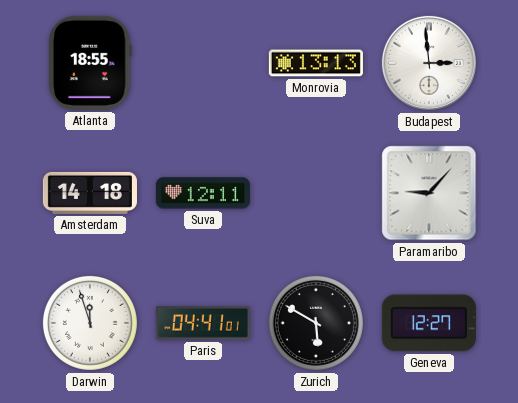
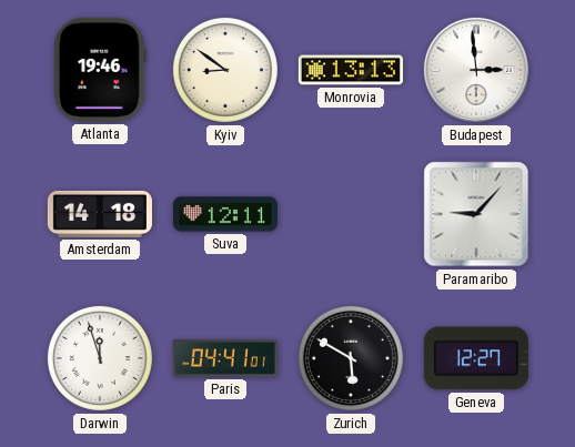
Atlanta: 18:55 -> 19:46 (101, 70)
Kyiv: none -> 8:51 (225, 70)
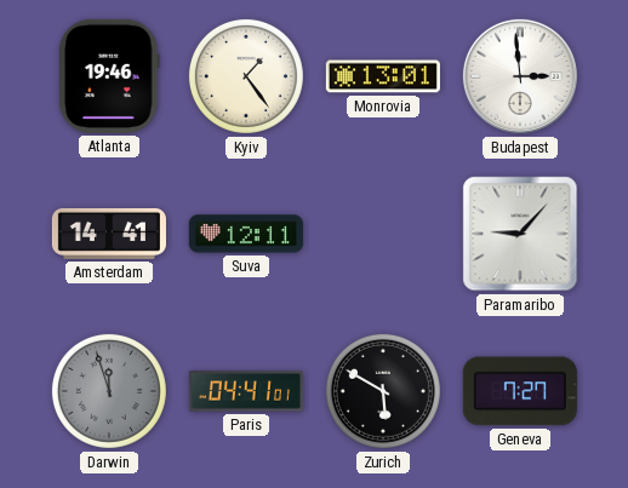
Kyiv: 8:51 -> 1:24 (246, 76)
Monrovia: 13:13 -> 13:01 (383, 76)
Amsterdam: 14:18 -> 14:41 (109, 234)
Darwin dial: white -> grey (109, 391)
Geneva: 12:27 -> 7:27 (520, 391)
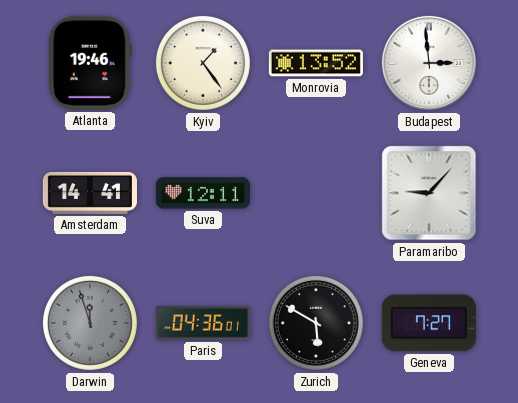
Monrovia: 13:01 -> 13:52 (316, 63)
Paris: 04:41 -> 04:36 (203, 323)
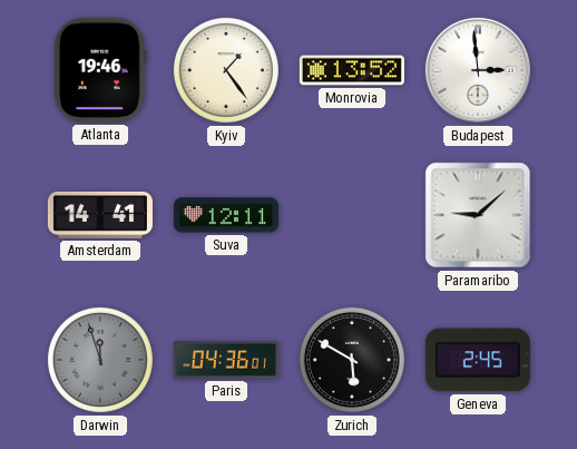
Paramaribo: 9:07 -> 9:08 (478, 215)
Geneva: 7:27 -> 2:45 (478, 360)
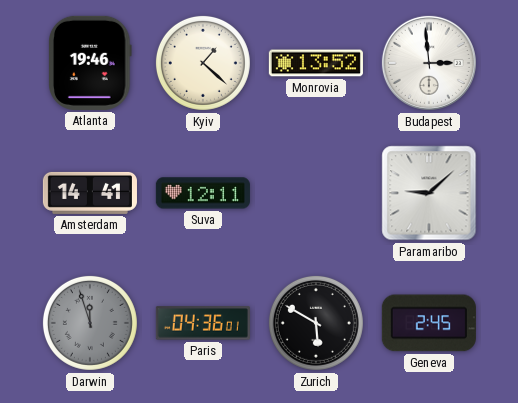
Kyiv: 1:24 -> 1:22 (203, 63)
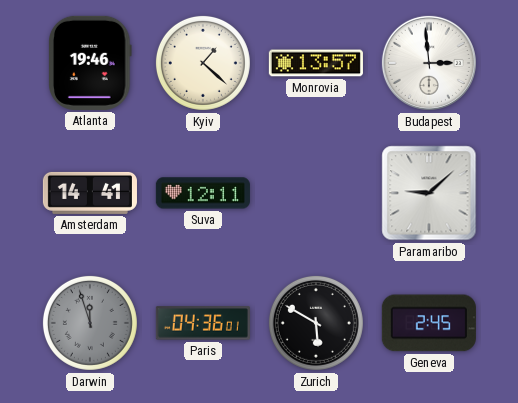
Monrovia: 13:52 -> 13:57 (316, 63)
